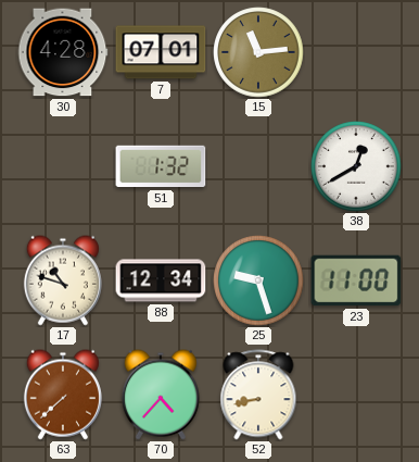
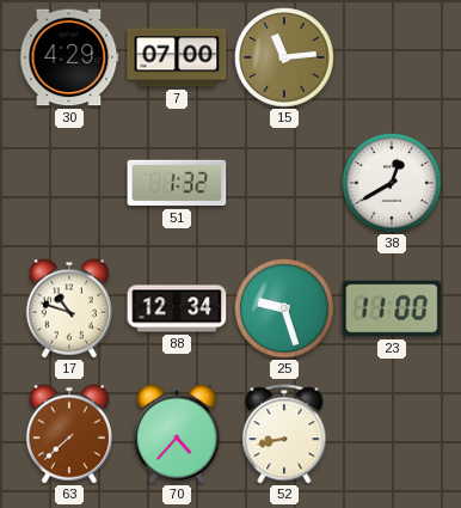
30: 4:28 -> 4:29 (69, 57)
7: 07:01 -> 07:00 (177, 57)
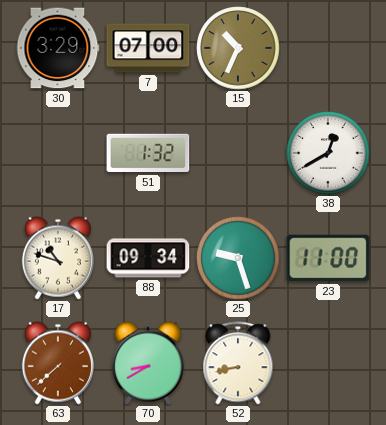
30: 4:29 -> 3:29 (58, 48)
15: 11:14 -> 10:34 (238, 48)
88: 12:34 -> 09:34 (148, 258)
70: 4:37 -> 8:40 (148, 363)
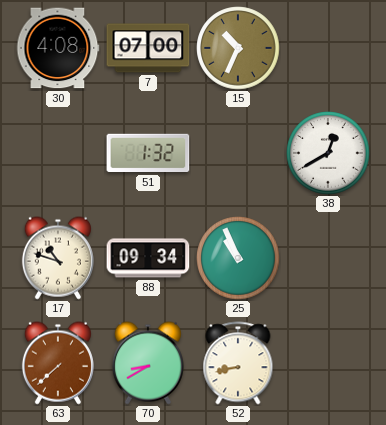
30: 3:29 -> 4:08 (58, 48)
25: 9:27 -> 10:56 (238, 258)
23: 11:00 -> none (328, 258)
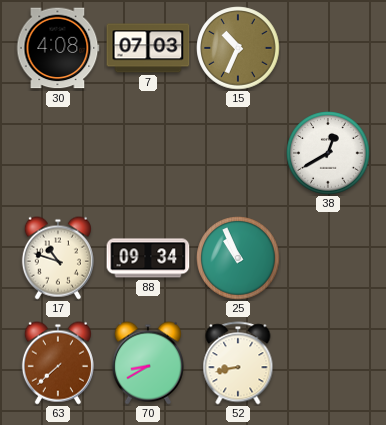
7: 07:00 -> 07:03 (148, 48)
51: 1:32 -> none (148, 153)
